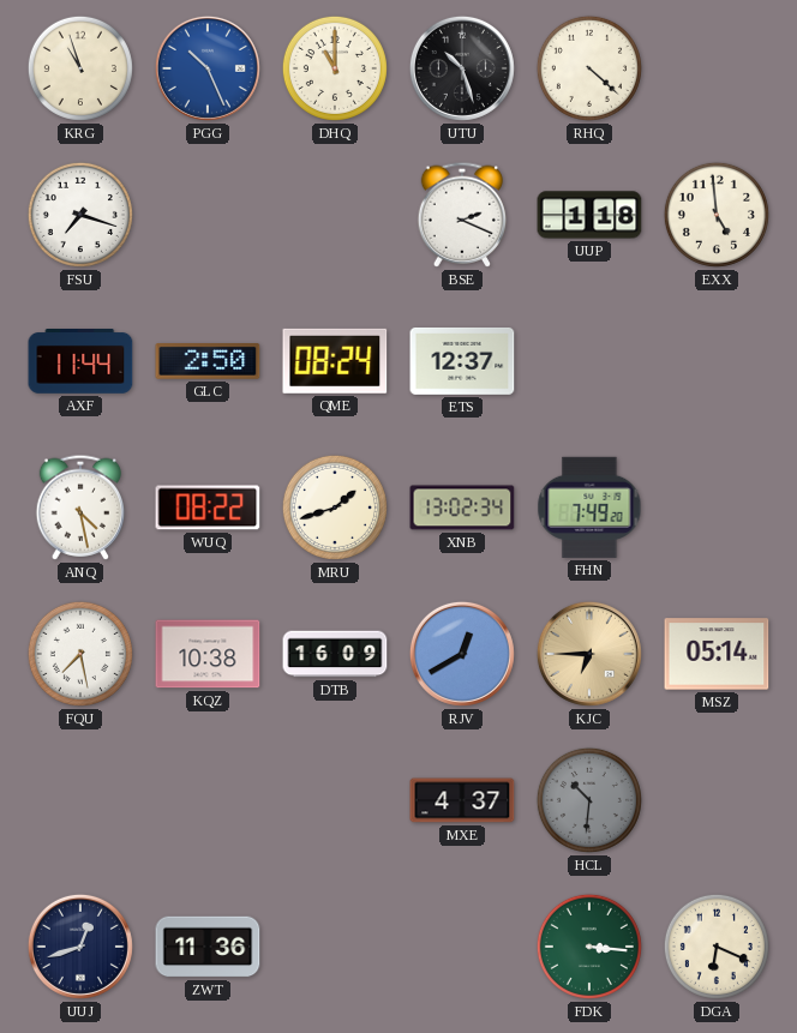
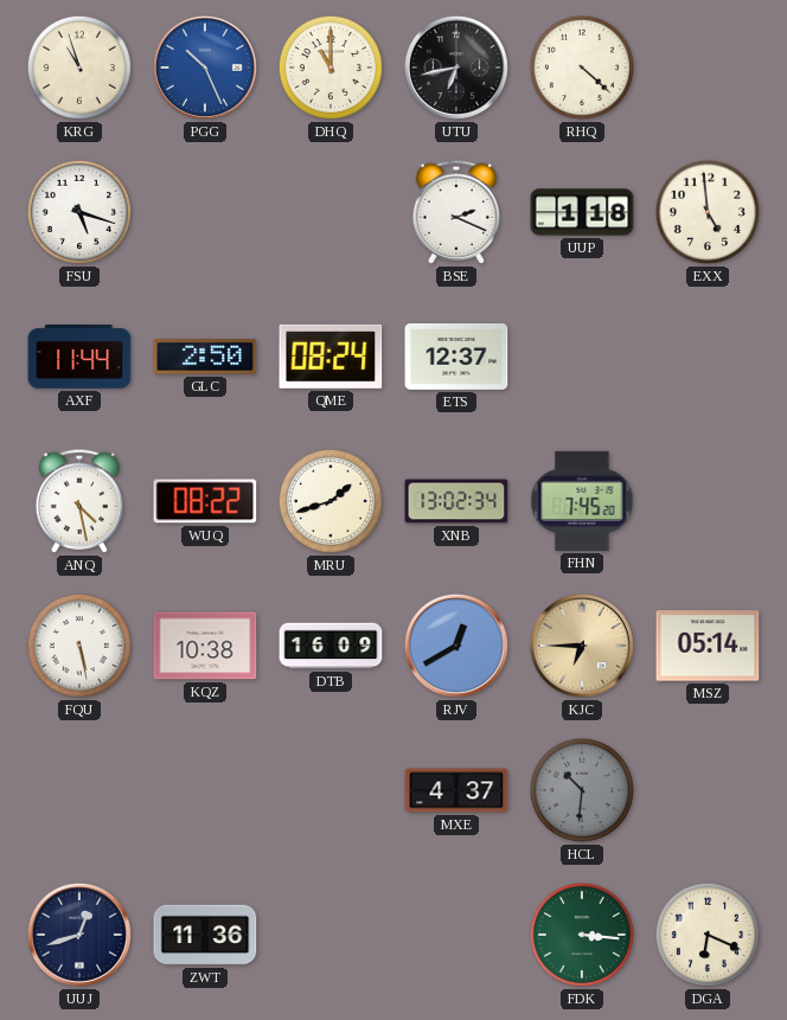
UTU: 10:27 -> 6:43 (456, 68)
FSU: 7:18 -> 5:18 (79, 212)
FHN: 7:49 -> 7:45 (582, 501)
FQU: 7:28 -> 5:28 (79, 646)
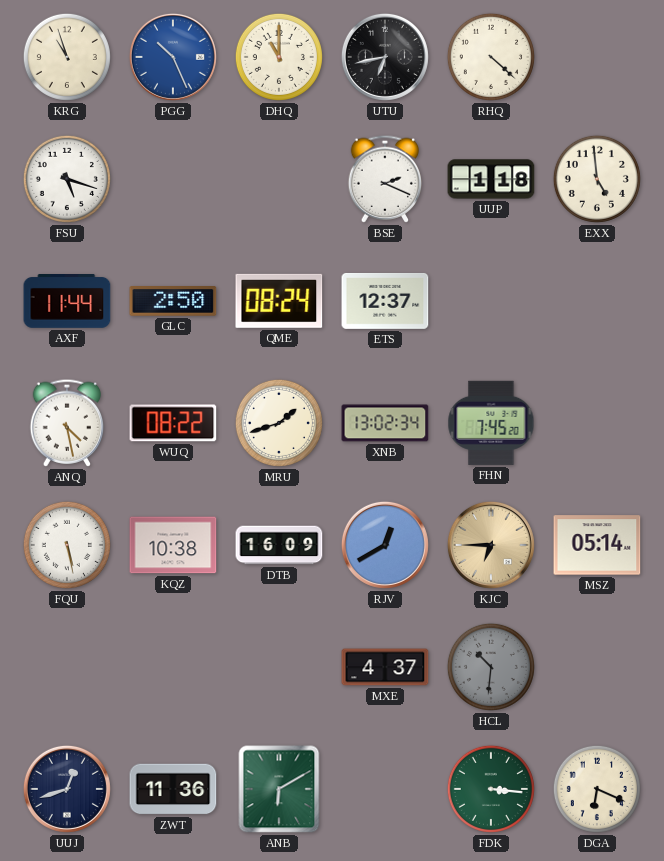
ANB: none -> 6:10 (279, 789)
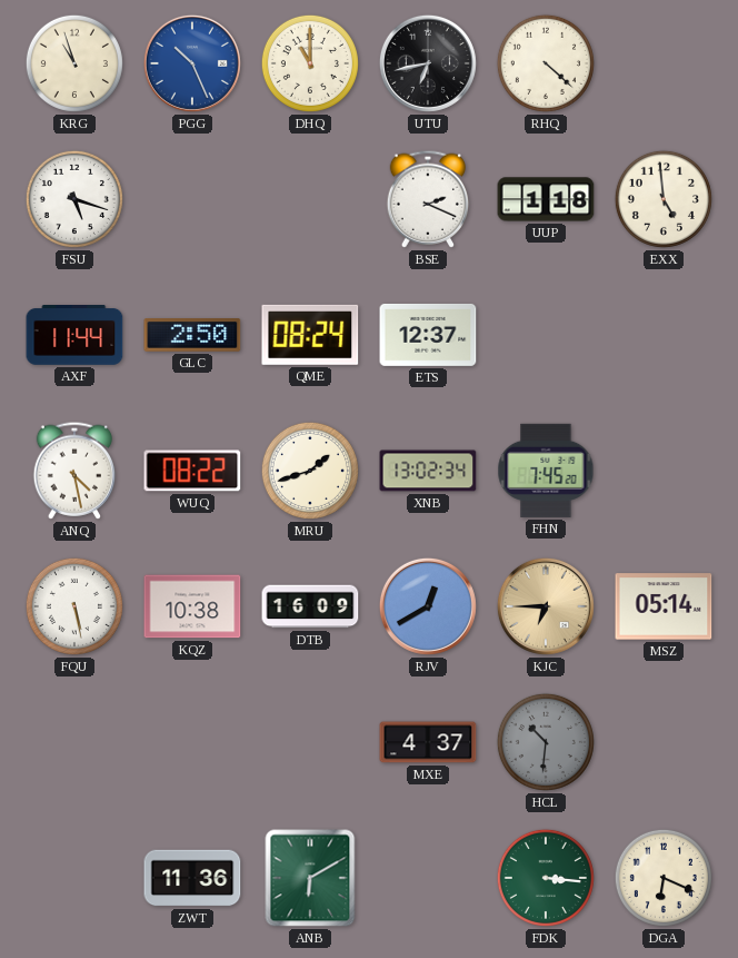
UUJ: 12:42 -> none (67, 789)
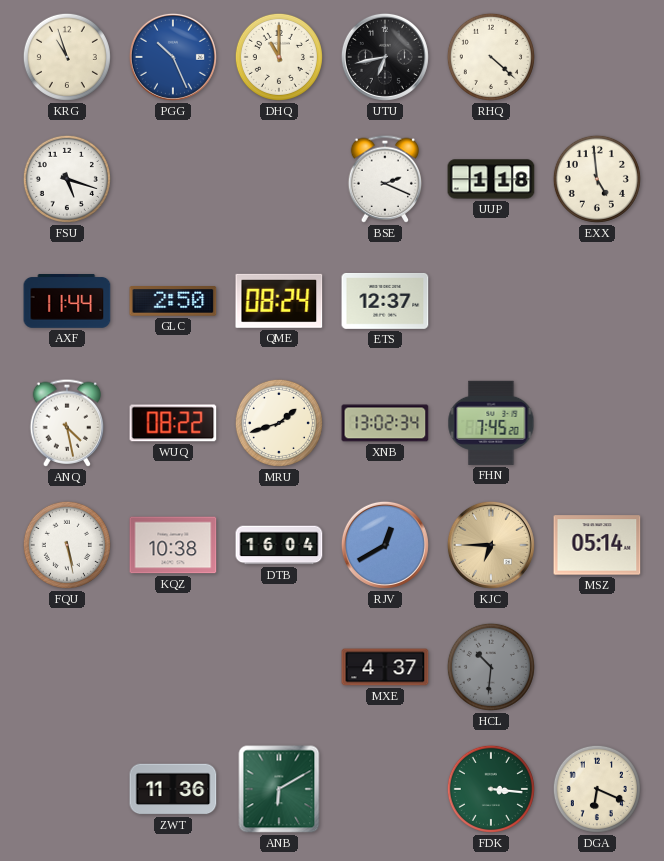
DTB: 16:09 -> 16:04 (279, 545)
